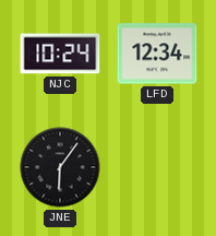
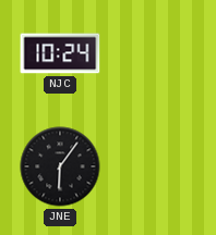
LFD: 12:34 -> none (157, 54)
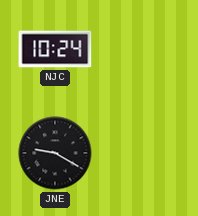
JNE: 6:06 -> 9:20 (55, 153)
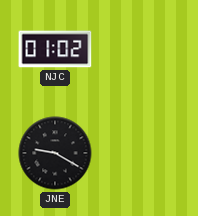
NJC: 10:24 -> 01:02 (55, 49)
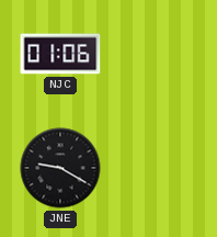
NJC: 01:02 -> 01:06 (60, 54)
